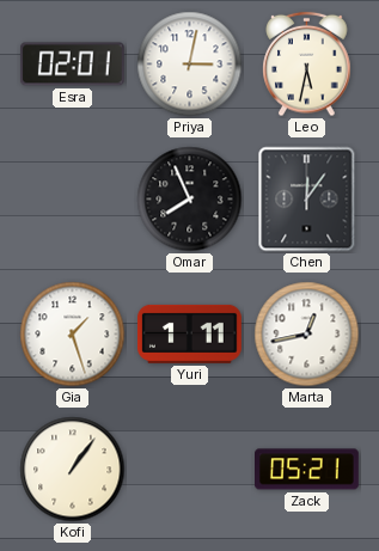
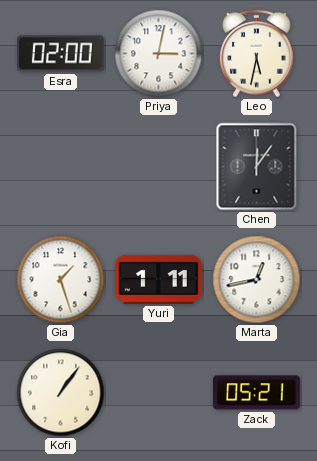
Esra: 02:01 -> 02:00 (60, 54)
Omar: 7:56 -> none (190, 200)
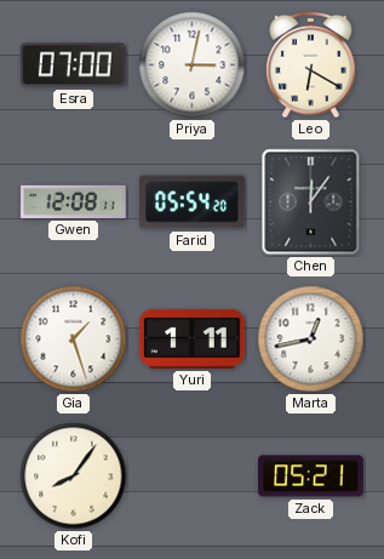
Esra: 02:00 -> 07:00 (73, 65)
Leo: 5:32 -> 6:20 (311, 65)
Gwen: none -> 12:08 (74, 201)
Farid: none -> 05:54 (193, 203)
Kofi: 1:06 -> 8:06 (74, 477)
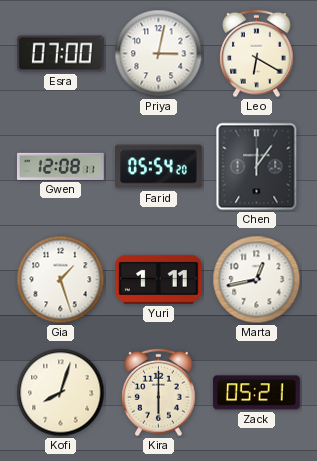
Kofi: 8:06 -> 8:03 (61, 393)
Kira: none -> 6:00 (159, 393)
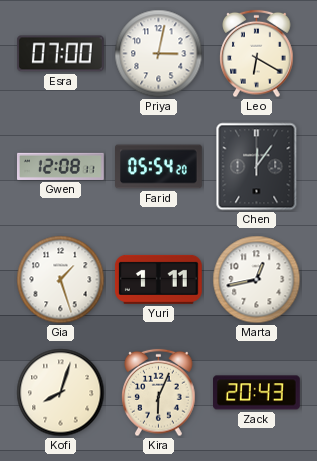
Kira: 6:00 -> 6:04 (159, 393)
Zack: 05:21 -> 20:43 (257, 393)
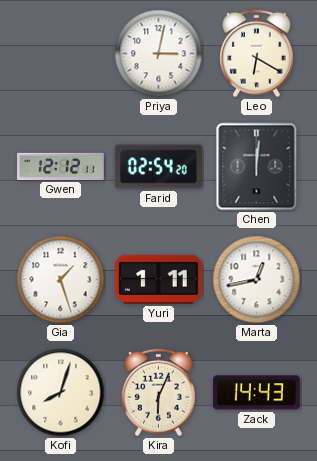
Esra: 07:00 -> none (60, 54)
Gwen: 12:08 -> 12:12 (61, 166)
Farid: 05:54 -> 02:54 (159, 167)
Chen: 12:06 -> 12:01 (257, 167)
Zack: 20:43 -> 14:43 (257, 393)
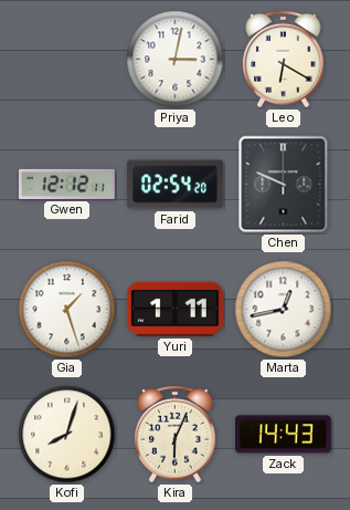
Chen: 12:01 -> 9:49 (284, 185)
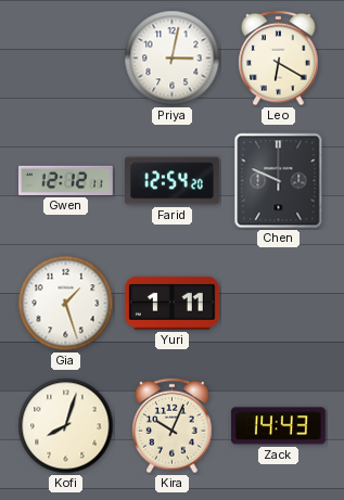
Farid: 02:54 -> 12:54 (173, 181)
Marta: 12:43 -> none (284, 310)
Kira: 6:04 -> 10:04 (173, 426)
